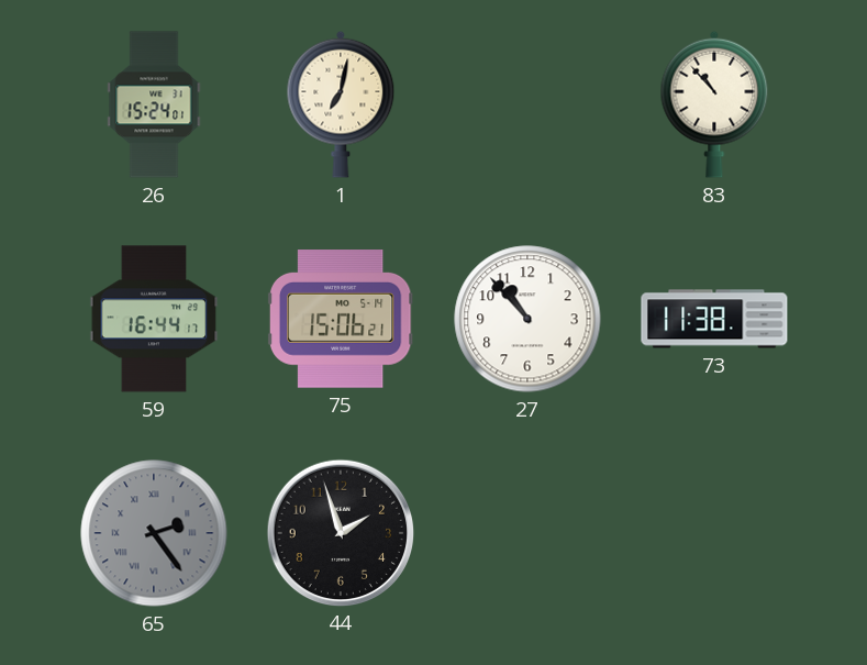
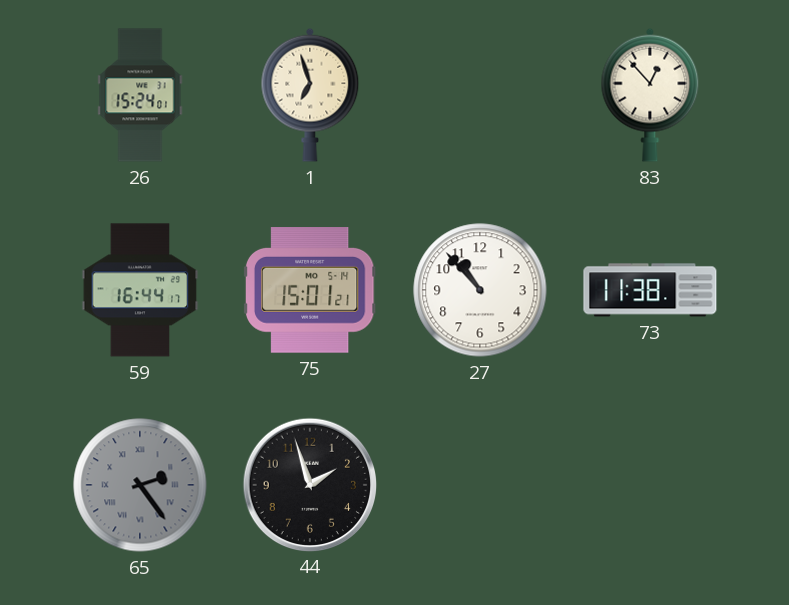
1: 7:02 -> 6:57 (310, 95)
83: 10:53 -> 12:53 (650, 95)
75: 15:06 -> 15:01 (310, 291)
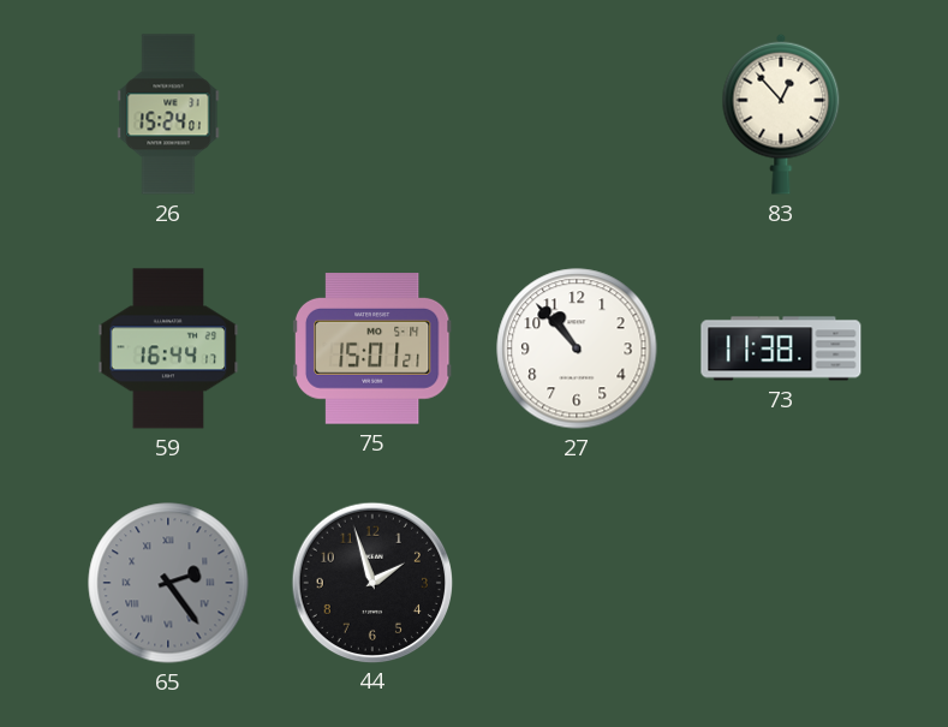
1: 6:57 -> none (310, 95)
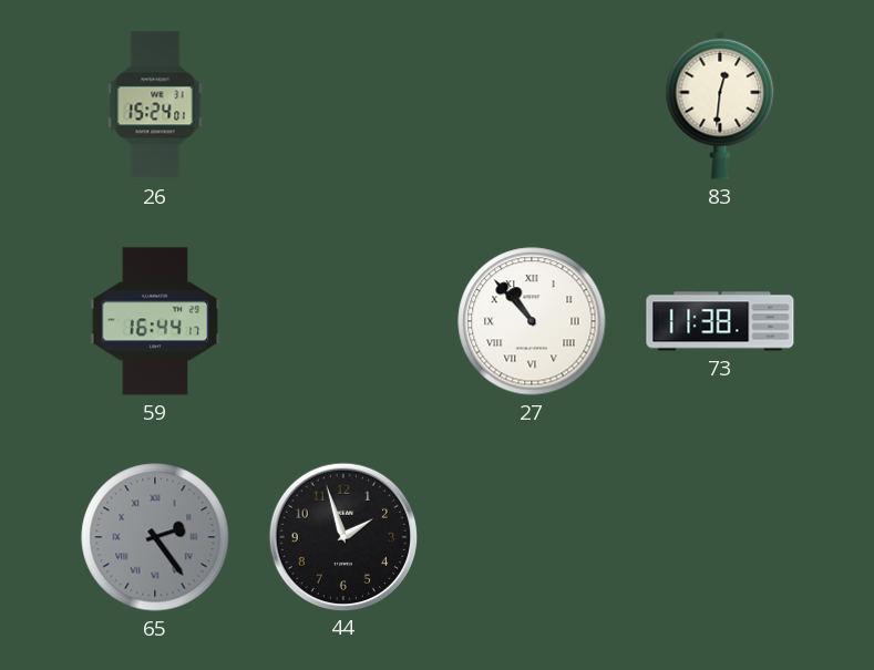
83: 12:53 -> 12:31 (720, 105)
75: 15:01 -> none (372, 350)
27 numerals: Arabic -> Roman (532, 321)
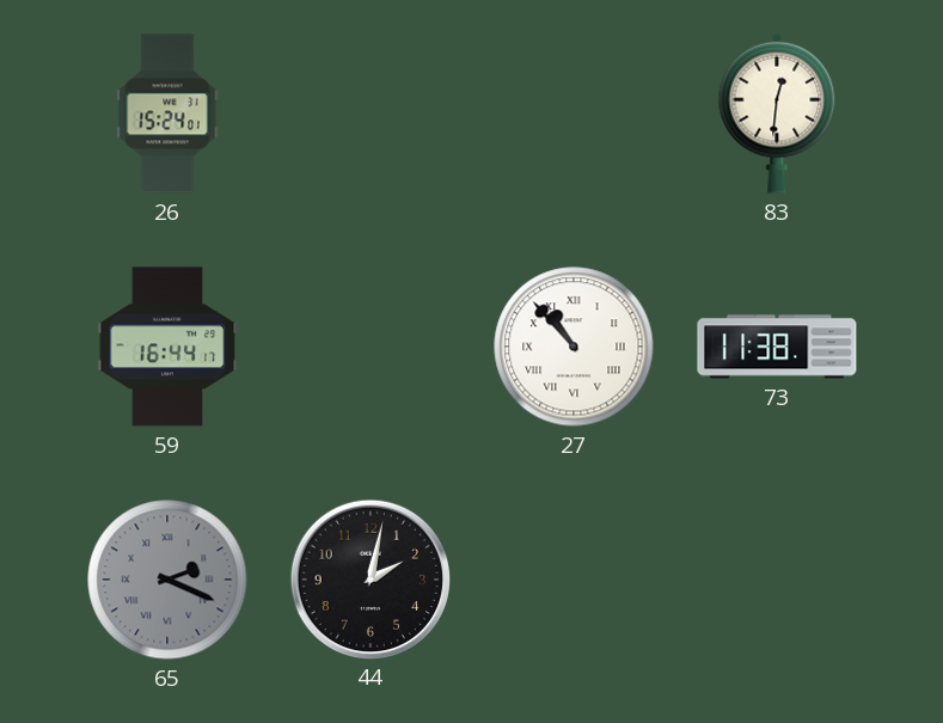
65: 2:24 -> 2:19 (167, 580)
44: 1:57 -> 2:02 (369, 578)
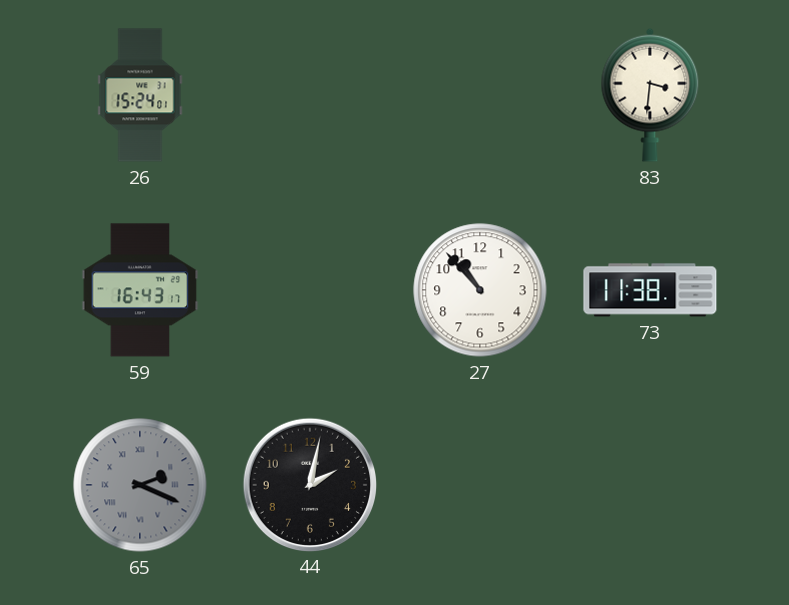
83: 12:31 -> 3:31 (650, 95)
59: 16:44 -> 16:43 (140, 290)
27 numerals: Roman -> Arabic (480, 290)
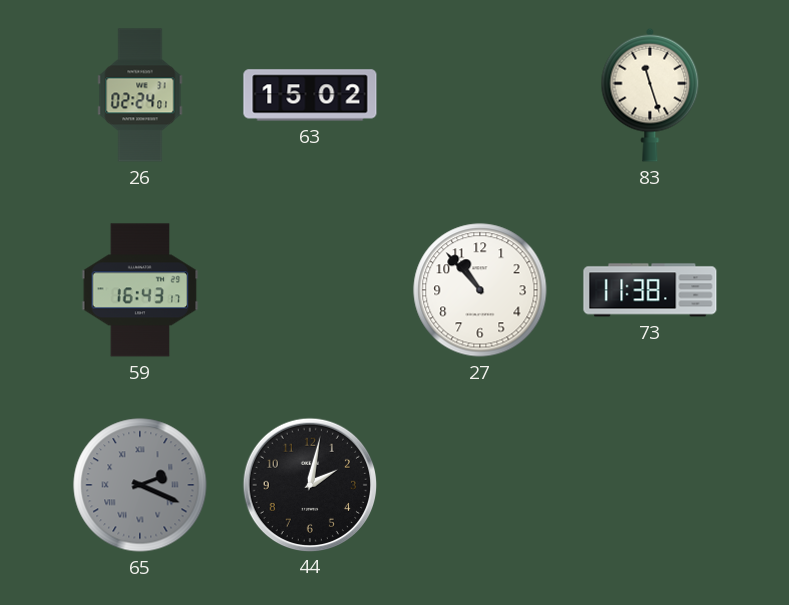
26: 15:24 -> 02:24 (140, 95)
63: none -> 15:02 (310, 95)
83: 3:31 -> 11:27 (650, 95)
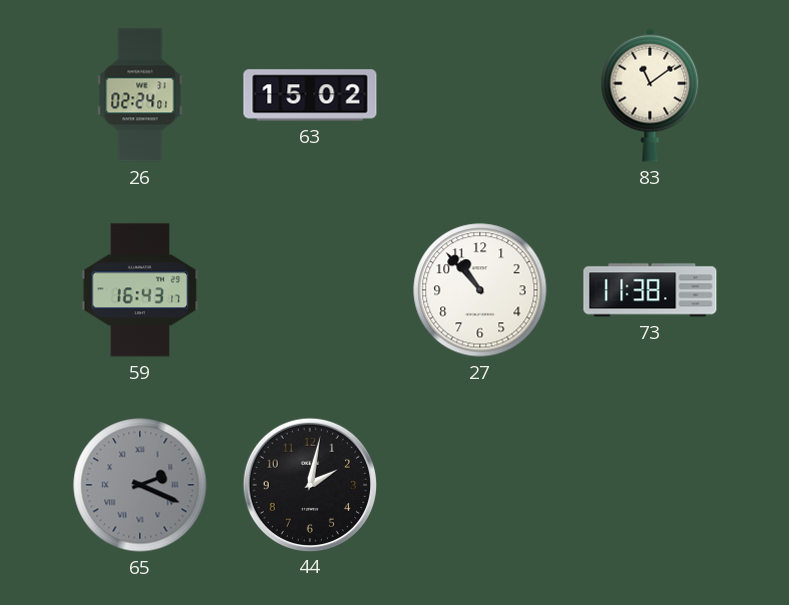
83: 11:27 -> 11:09 (650, 95)
